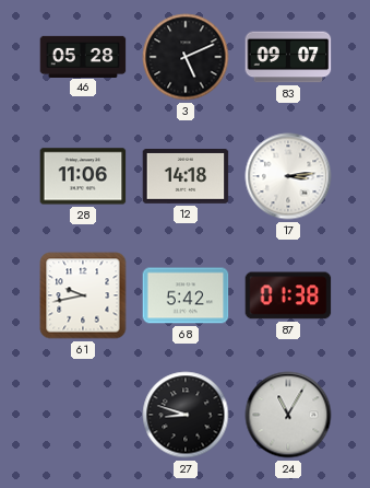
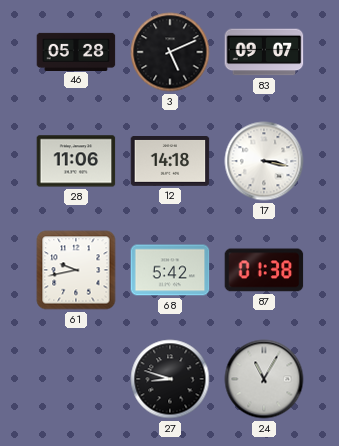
17: 3:14 -> 3:17 (264, 161)
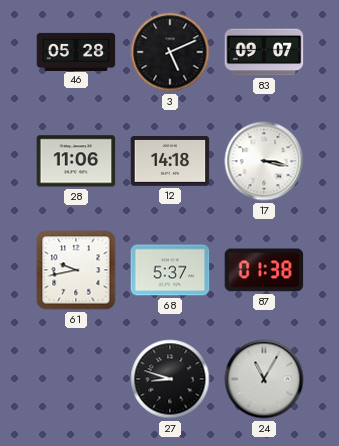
68: 5:42 -> 5:37 (170, 270)
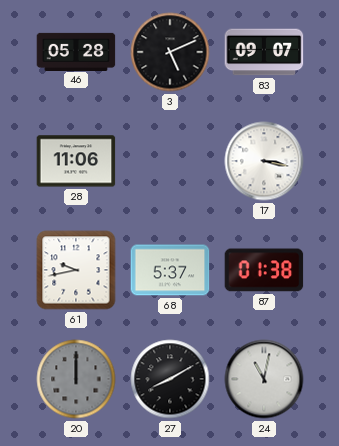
12: 14:18 -> none (170, 162)
20: none -> 12:00 (76, 379)
27: 8:48 -> 8:10 (170, 379)
24: 11:05 -> 11:02 (264, 379)
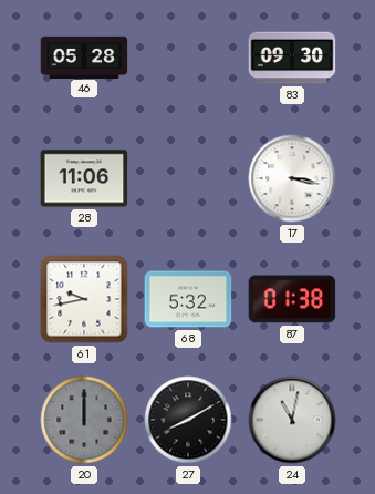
3: 5:11 -> none (170, 52)
83: 09:07 -> 09:30 (292, 58)
68: 5:37 -> 5:32 (188, 299)
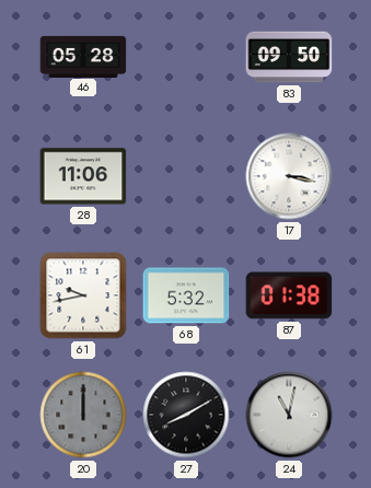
83: 09:30 -> 09:50 (289, 57)
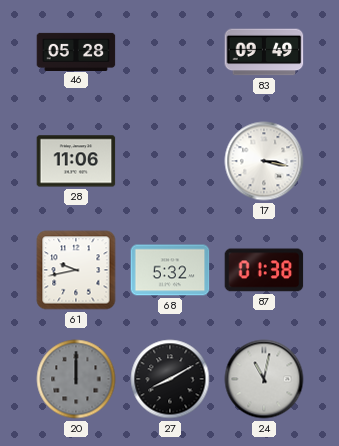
83: 09:50 -> 09:49 (264, 52)
